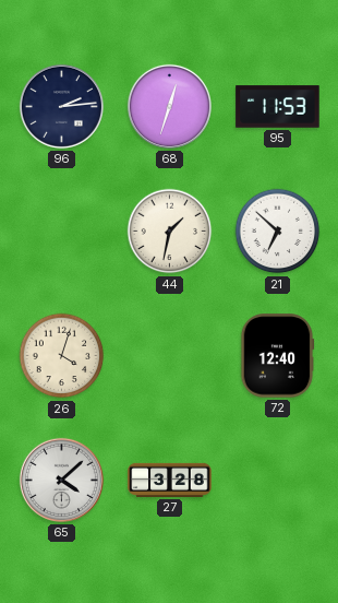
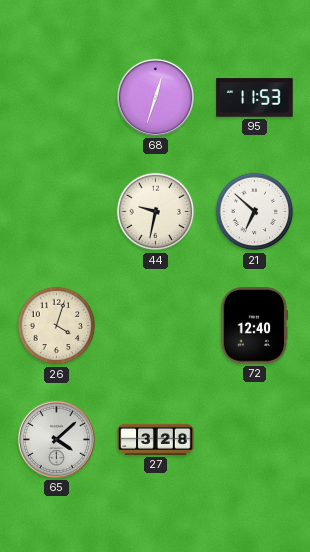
96: 2:14 -> none (61, 106)
44: 1:32 -> 9:32 (156, 212)
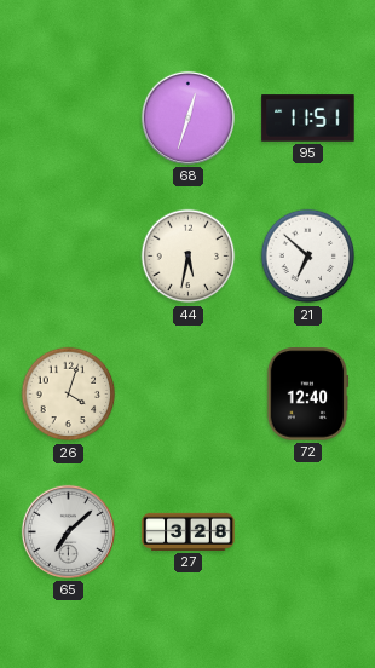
95: 11:53 -> 11:51 (308, 119)
44: 9:32 -> 5:32 (189, 257)
65: 4:08 -> 7:08 (68, 531)
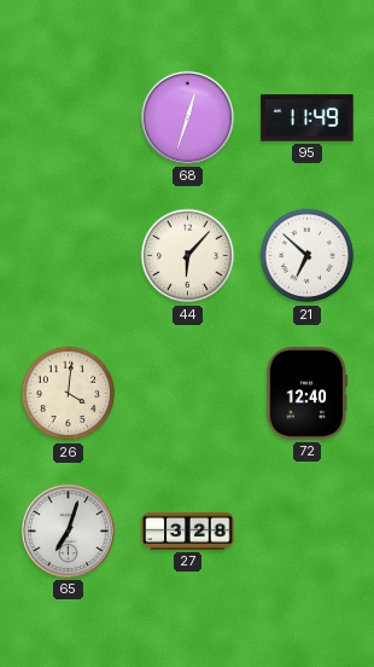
95: 11:51 -> 11:49 (308, 118)
44: 5:32 -> 6:07 (188, 256)
26: 4:03 -> 4:01 (69, 394)
65: 7:08 -> 7:03 (68, 530)
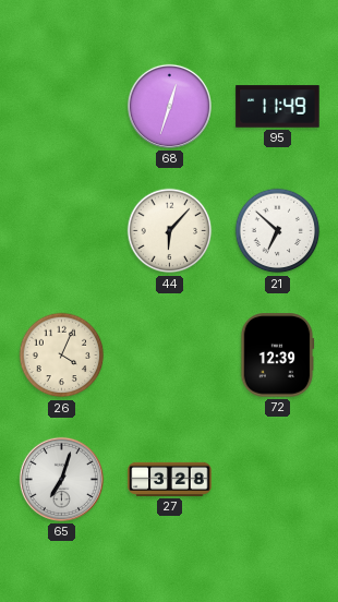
26: 4:01 -> 4:04 (62, 356)
72: 12:40 -> 12:39 (277, 356)
